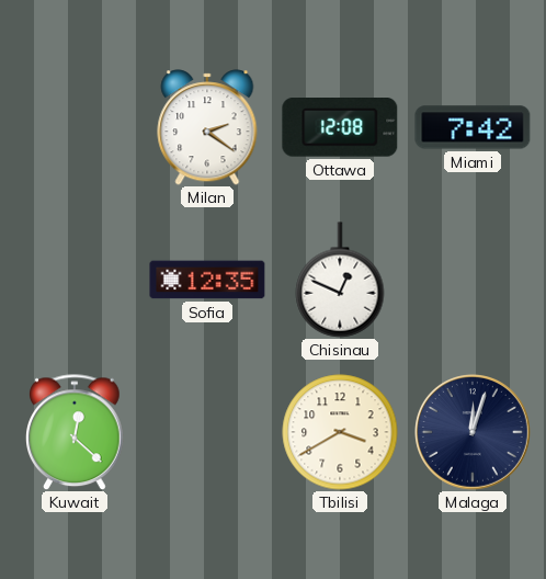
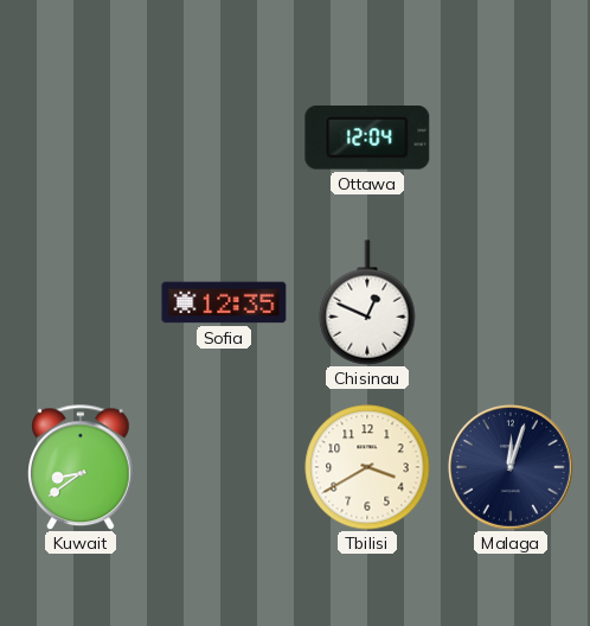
Milan: 2:21 -> none (207, 127)
Ottawa: 12:08 -> 12:04 (367, 139)
Miami: 7:42 -> none (473, 127)
Kuwait: 12:22 -> 8:39 (82, 467)
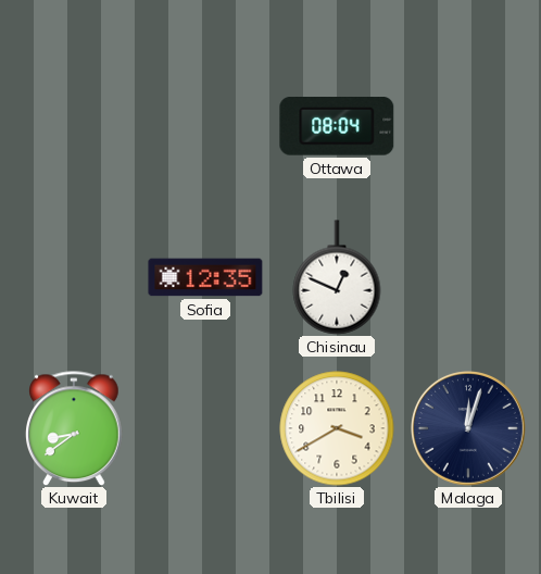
Ottawa: 12:04 -> 08:04 (337, 127)
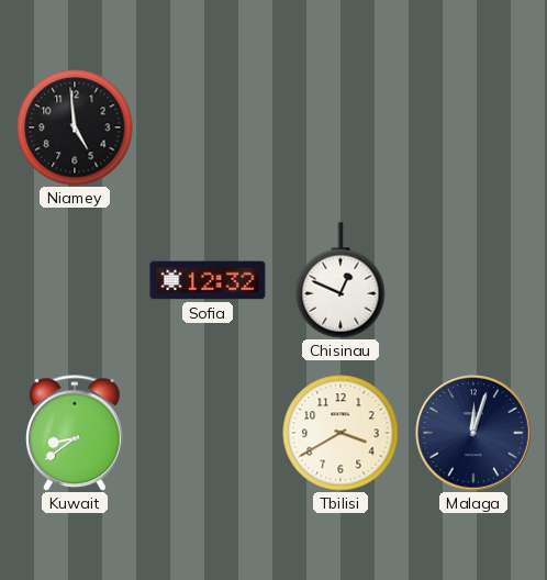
Niamey: none -> 4:59 (75, 127)
Ottawa: 08:04 -> none (337, 127)
Sofia: 12:35 -> 12:32 (208, 280)
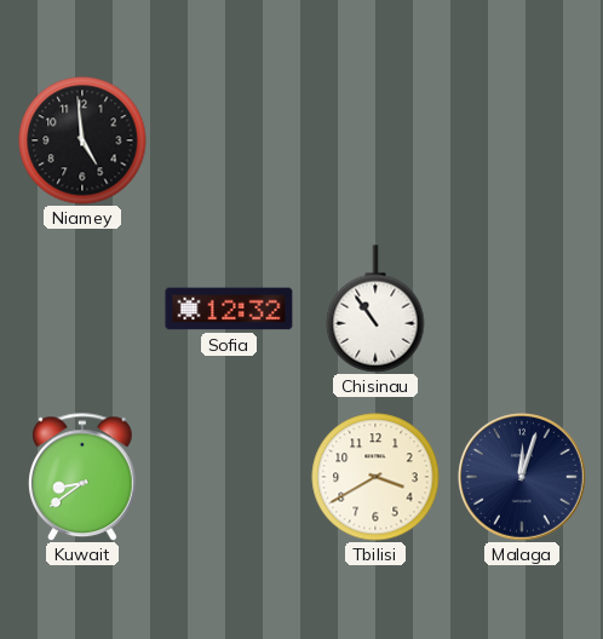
Chisinau: 12:49 -> 10:54 (375, 309)
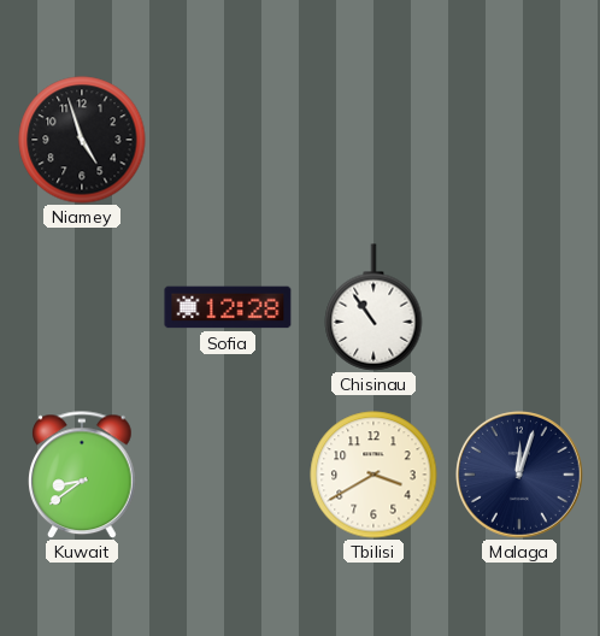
Niamey: 4:59 -> 4:57 (82, 140)
Sofia: 12:32 -> 12:28 (228, 307)
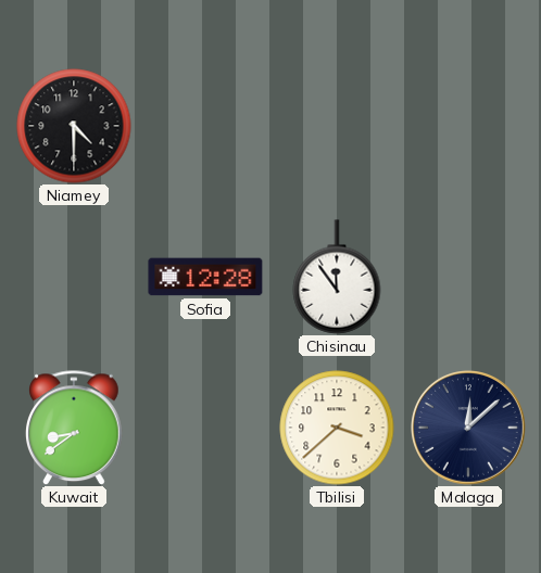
Niamey: 4:57 -> 4:30 (74, 126)
Chisinau: 10:54 -> 11:54 (337, 277)
Tbilisi: 3:40 -> 3:38 (337, 428)
Malaga: 12:03 -> 12:08 (469, 429)
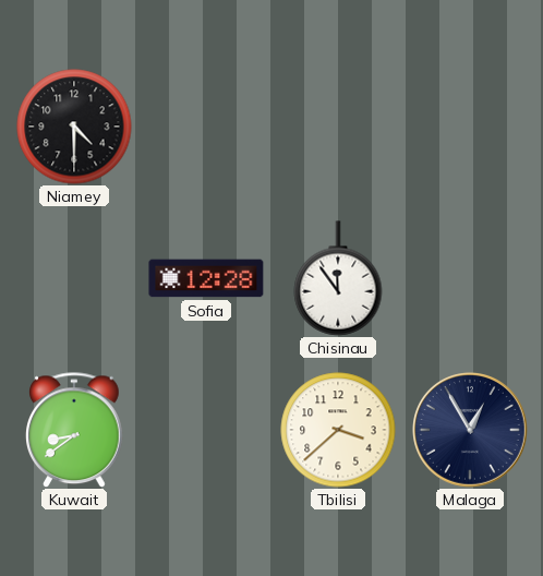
Malaga: 12:08 -> 12:55 (471, 431)
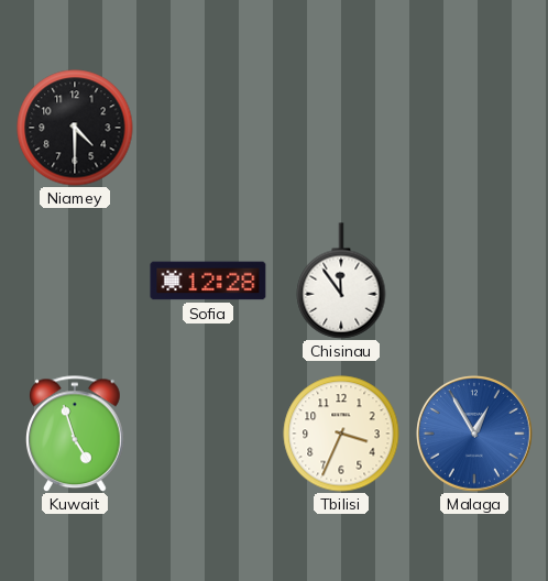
Kuwait: 8:39 -> 4:57 (76, 434)
Tbilisi: 3:38 -> 3:34 (341, 434)
Malaga dial: navy -> blue (475, 435)
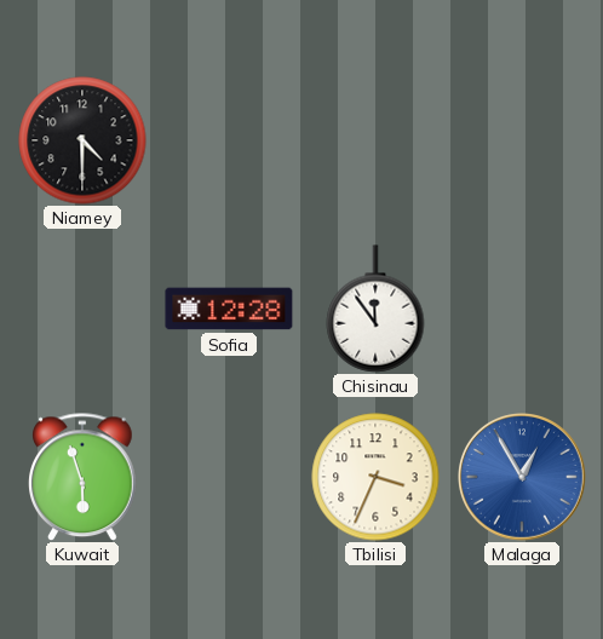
Kuwait: 4:57 -> 5:57 (84, 477)
